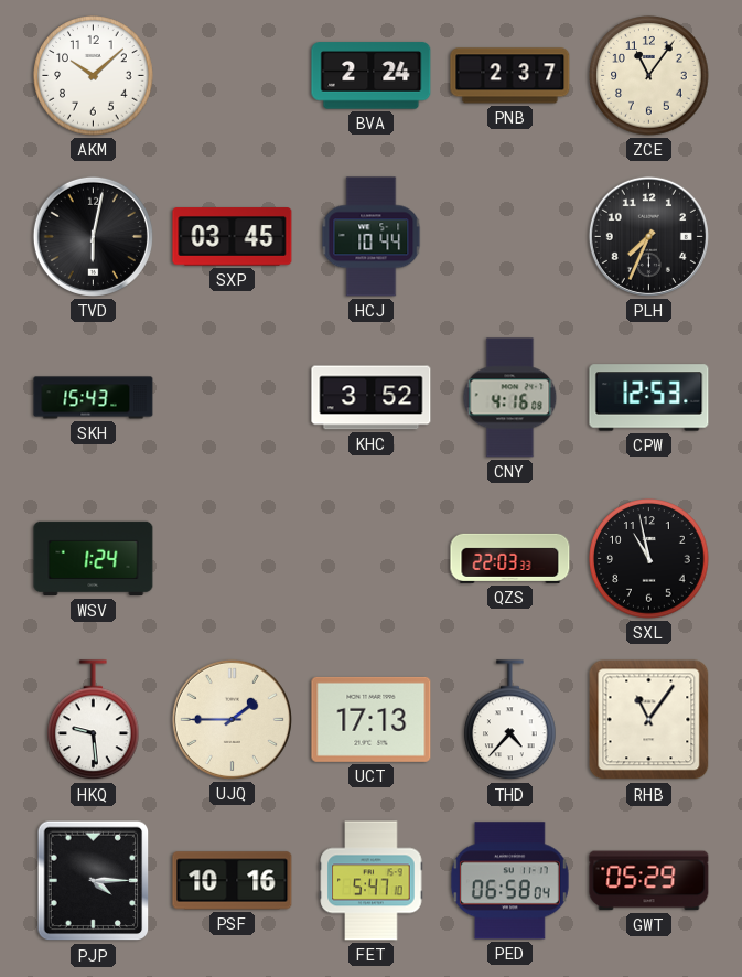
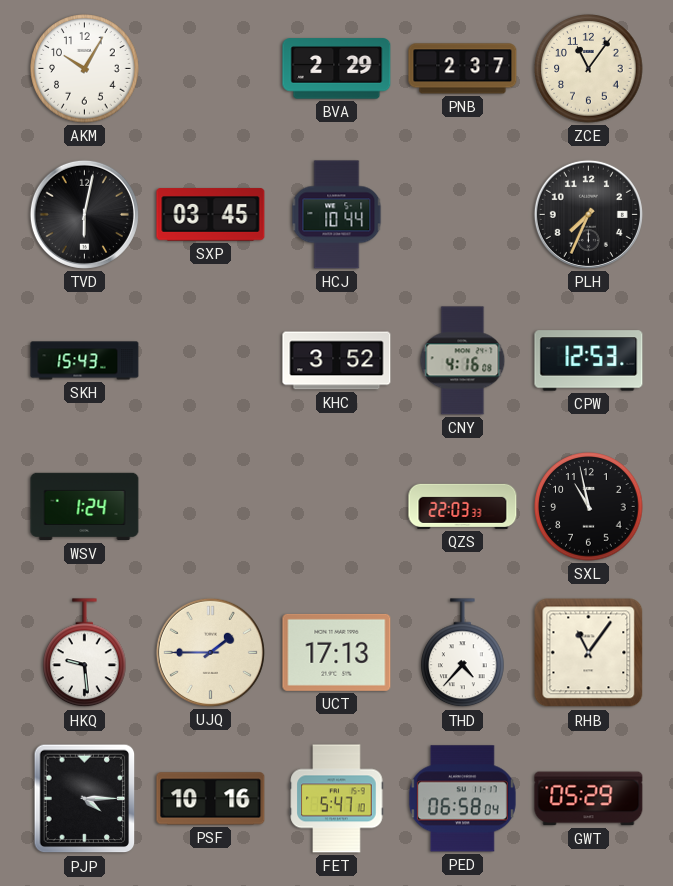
AKM: 10:08 -> 10:05 (85, 69)
BVA: 2:24 -> 2:29 (337, 69)
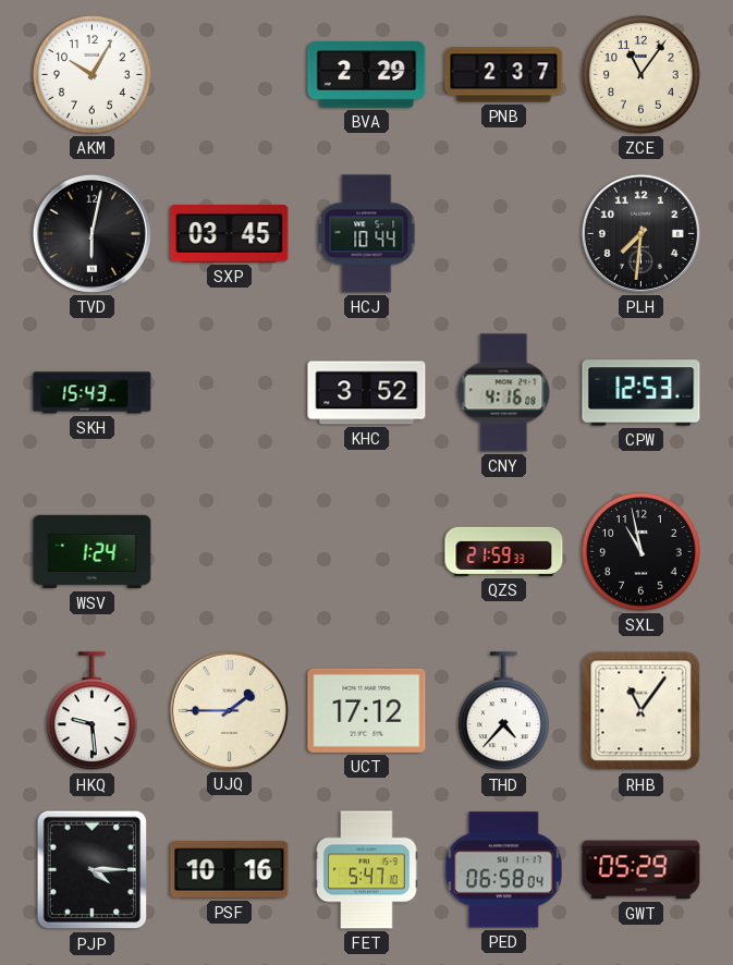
PLH: 7:34 -> 7:31 (640, 233)
QZS: 22:03 -> 21:59 (504, 551)
UCT: 17:13 -> 17:12 (367, 710)
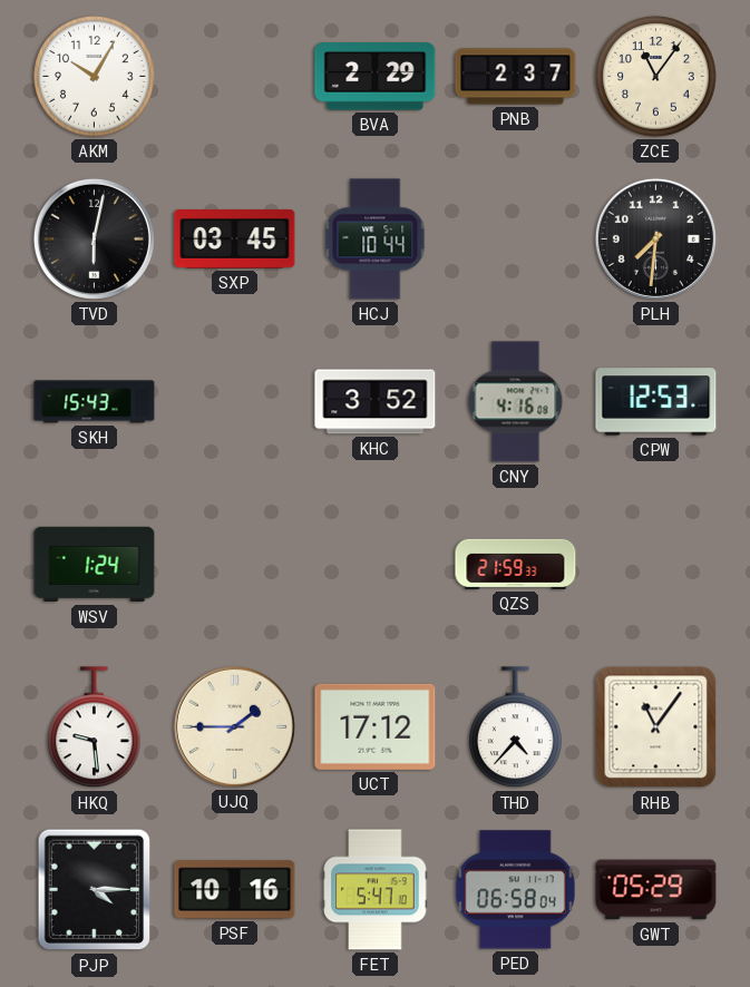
SXL: 10:58 -> none (642, 552)
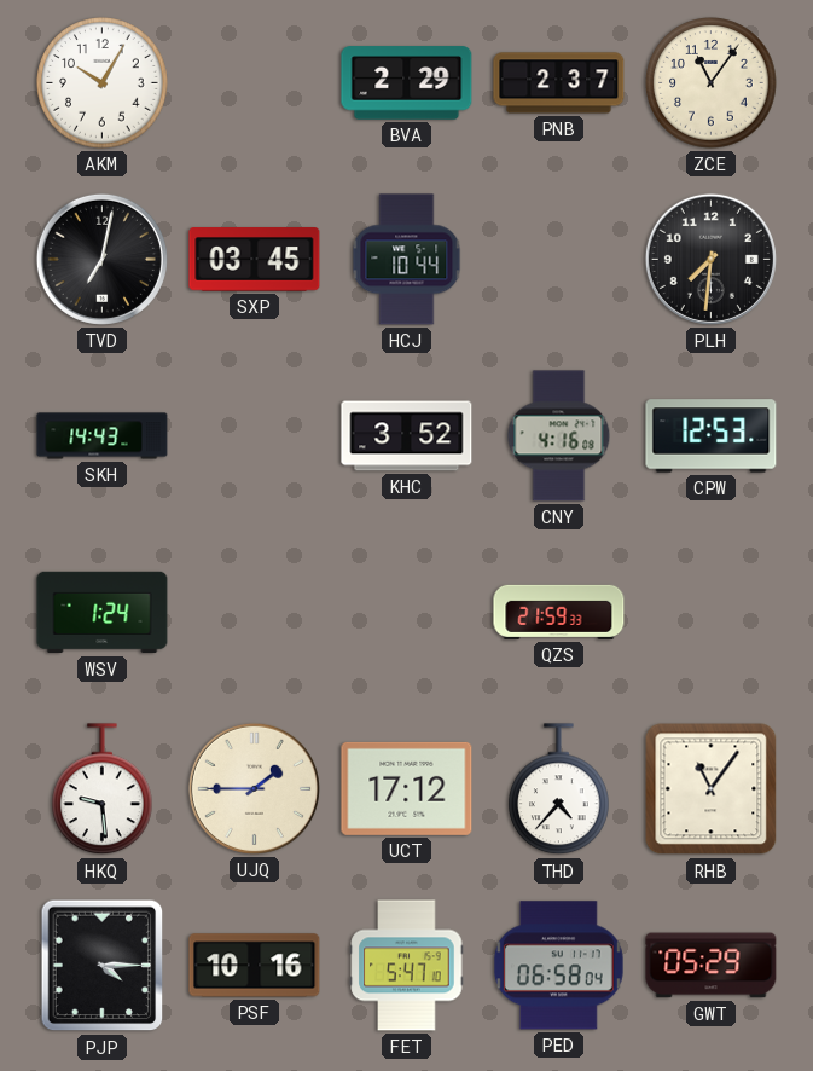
TVD: 6:02 -> 7:02 (101, 259)
SKH: 15:43 -> 14:43 (103, 436)
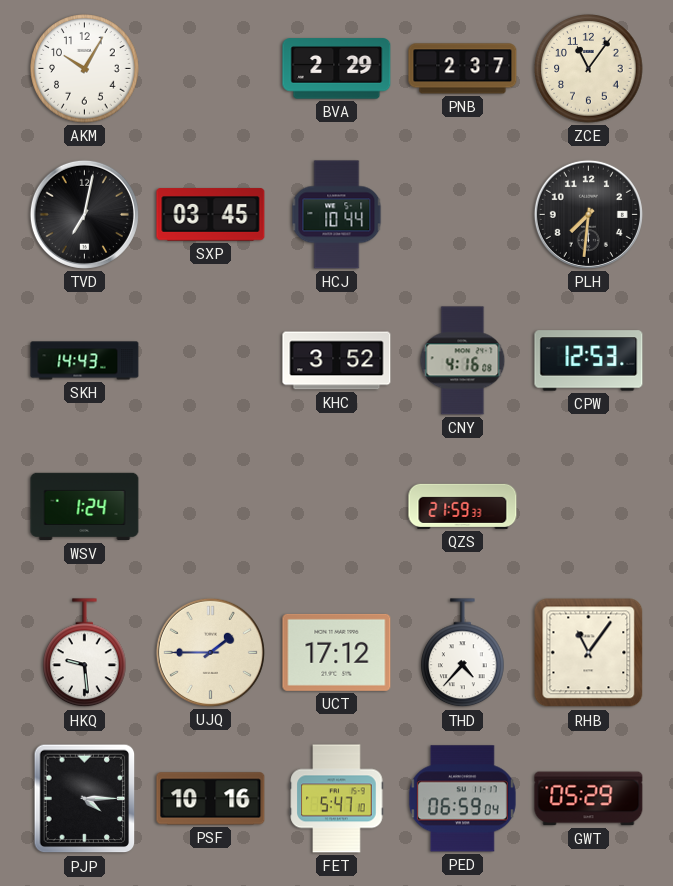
PED: 06:58 -> 06:59 (462, 799)
